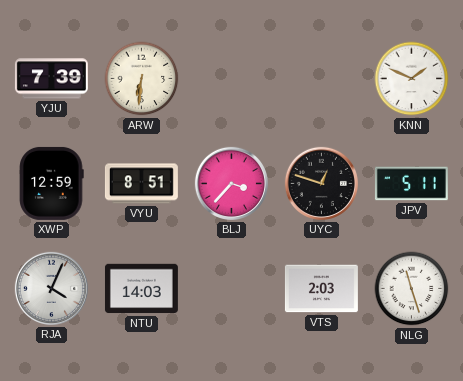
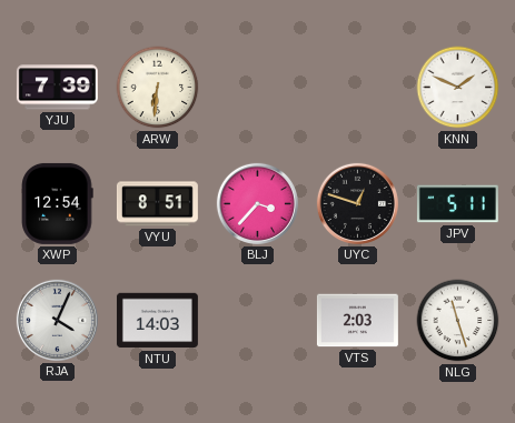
XWP: 12:59 -> 12:54 (58, 203)
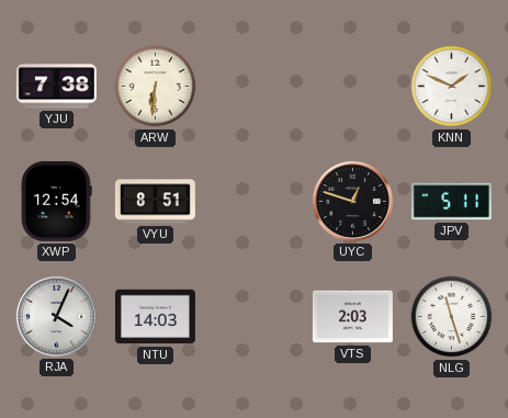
YJU: 7:39 -> 7:38 (56, 87)
BLJ: 3:37 -> none (257, 203)
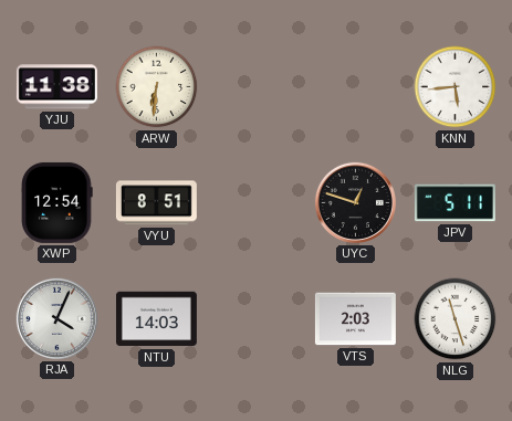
YJU: 7:38 -> 11:38 (56, 87)
KNN: 1:49 -> 5:44 (456, 87)
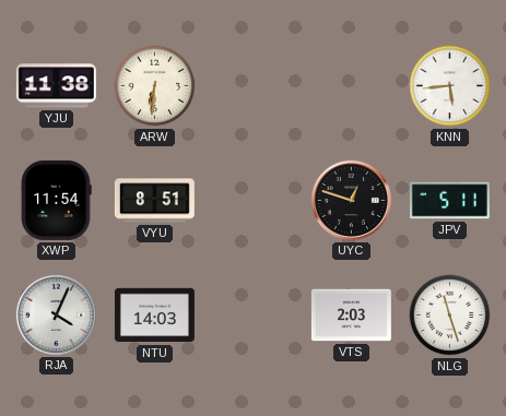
XWP: 12:54 -> 11:54 (57, 200)
